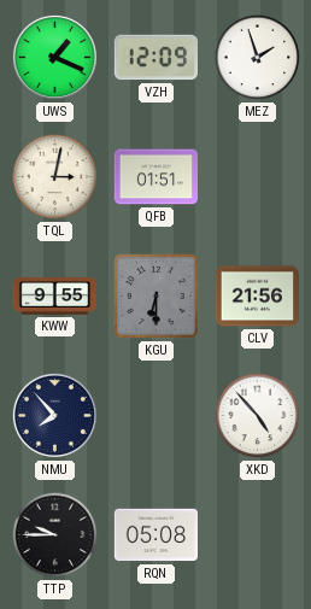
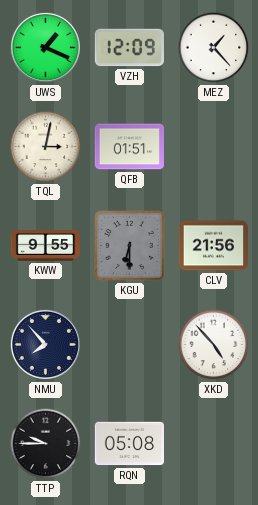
MEZ: 1:57 -> 1:23 (214, 48)
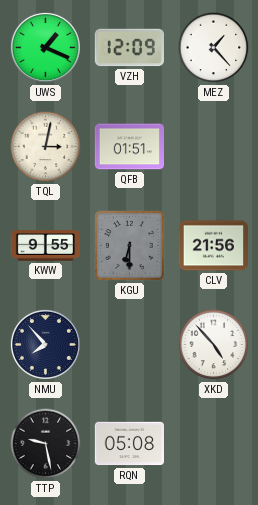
TTP: 9:45 -> 9:28 (46, 444)
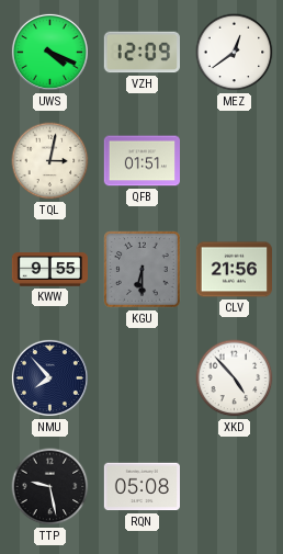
UWS: 1:19 -> 4:19 (49, 52)
MEZ: 1:23 -> 12:39 (235, 53)
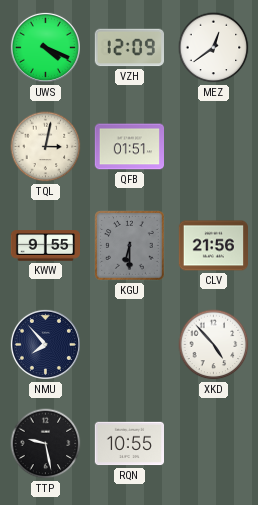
RQN: 05:08 -> 10:55 (129, 444)
